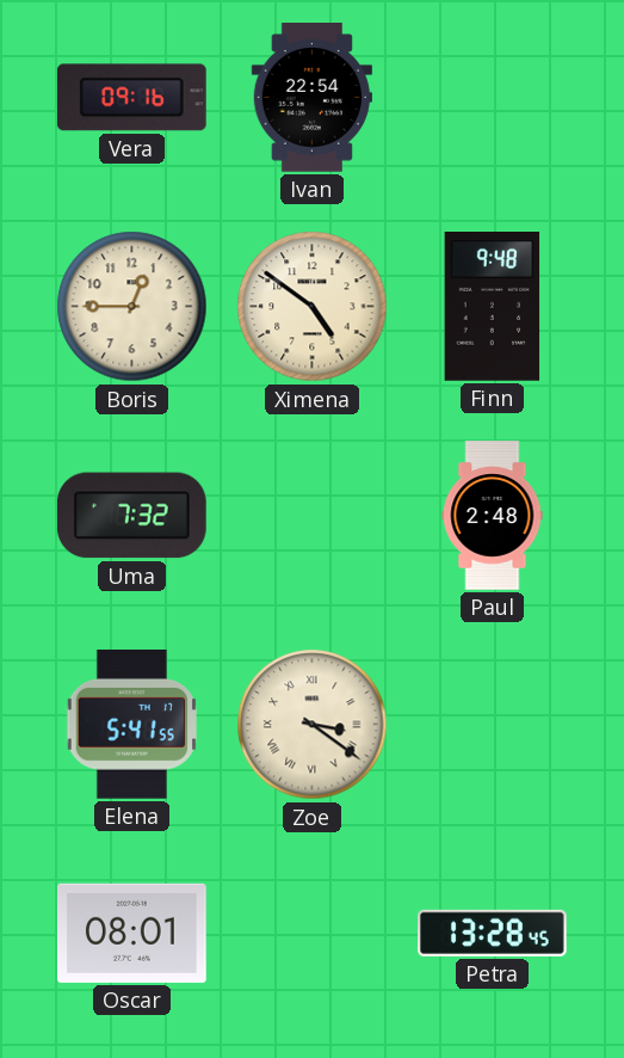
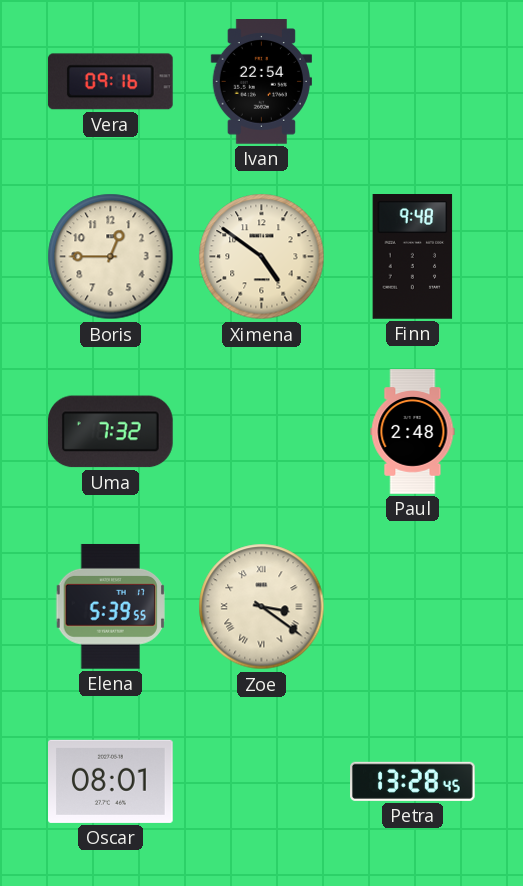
Elena: 5:41 -> 5:39 (110, 606)
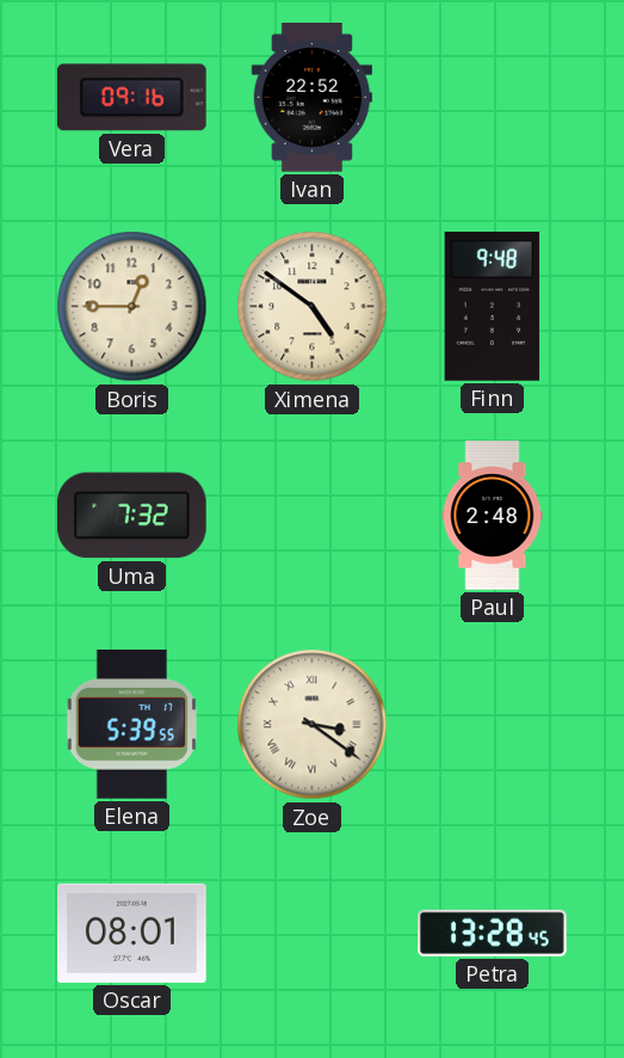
Ivan: 22:54 -> 22:52 (311, 98)
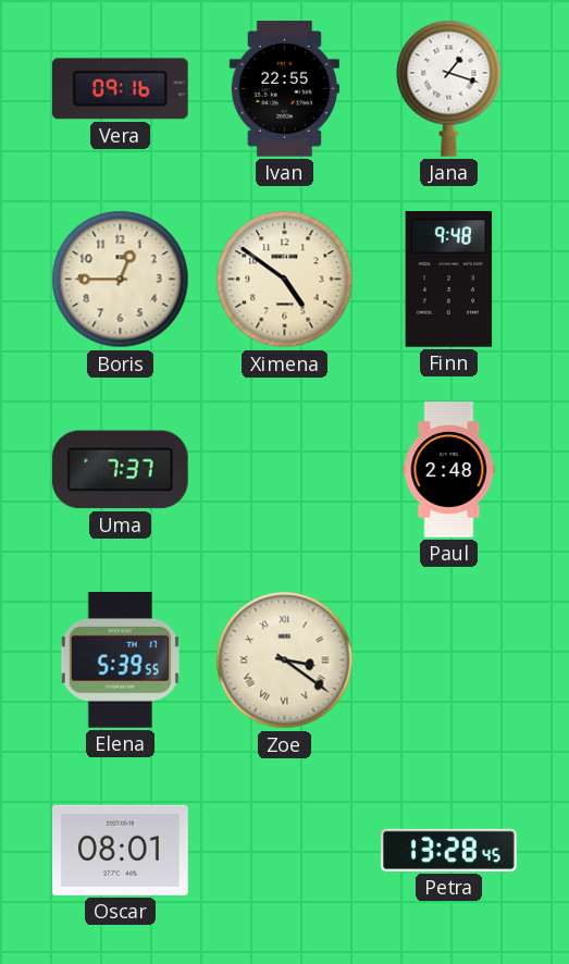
Ivan: 22:52 -> 22:55 (284, 89)
Jana: none -> 1:18 (449, 88)
Uma: 7:32 -> 7:37 (120, 470)
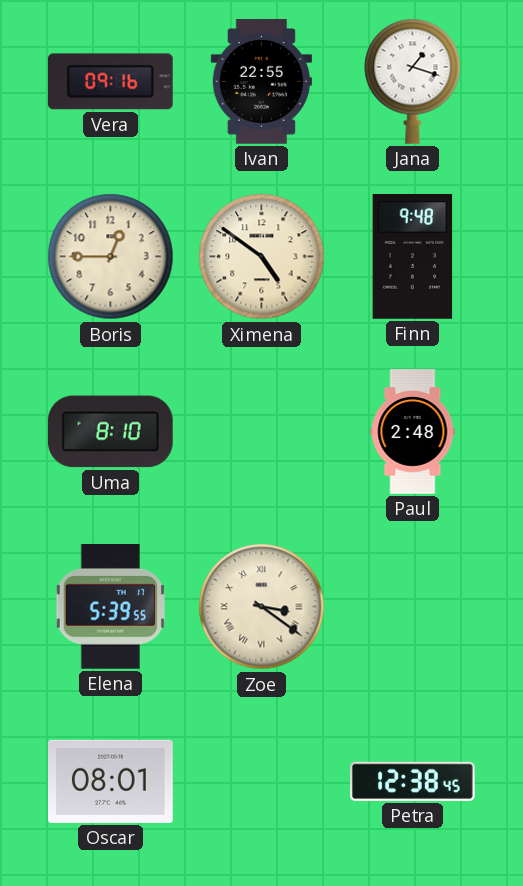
Uma: 7:37 -> 8:10 (110, 432)
Petra: 13:28 -> 12:38 (413, 781)
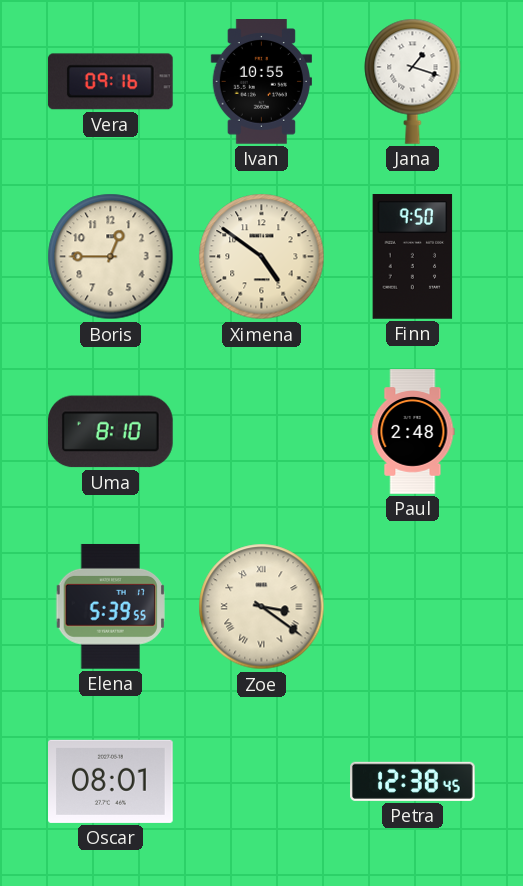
Ivan: 22:55 -> 10:55 (261, 82)
Finn: 9:48 -> 9:50 (413, 257)
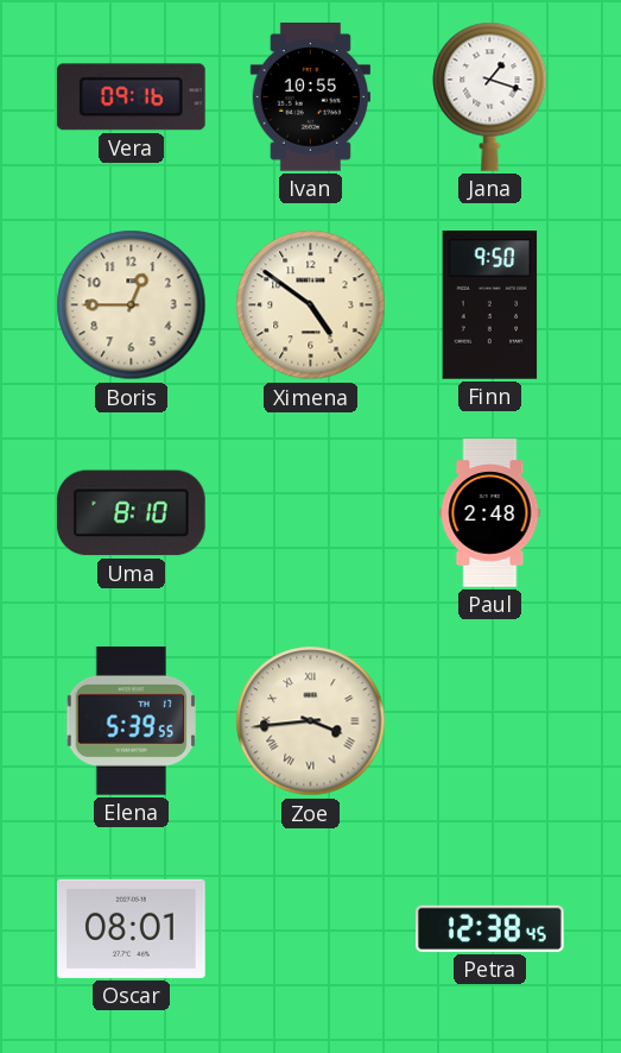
Zoe: 3:21 -> 3:44 (311, 721)
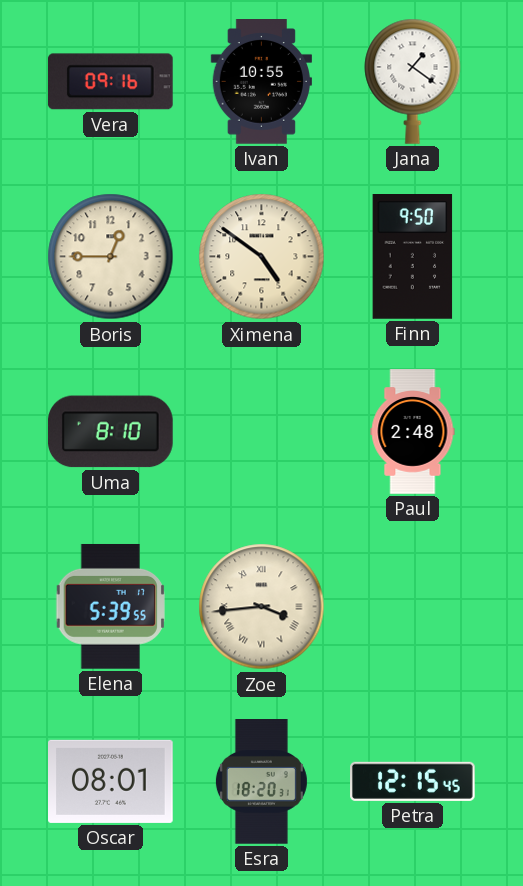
Jana: 1:18 -> 1:21 (413, 81)
Esra: none -> 18:20 (261, 782)
Petra: 12:38 -> 12:15 (413, 781)
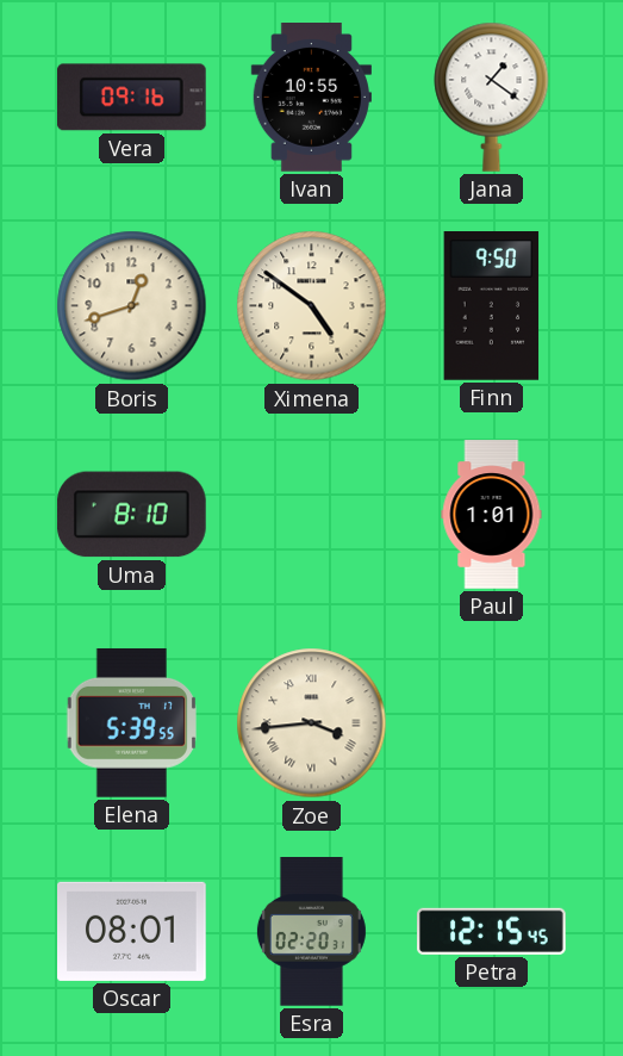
Boris: 12:45 -> 12:42 (132, 306)
Paul: 2:48 -> 1:01 (492, 515)
Esra: 18:20 -> 02:20 (311, 932)
